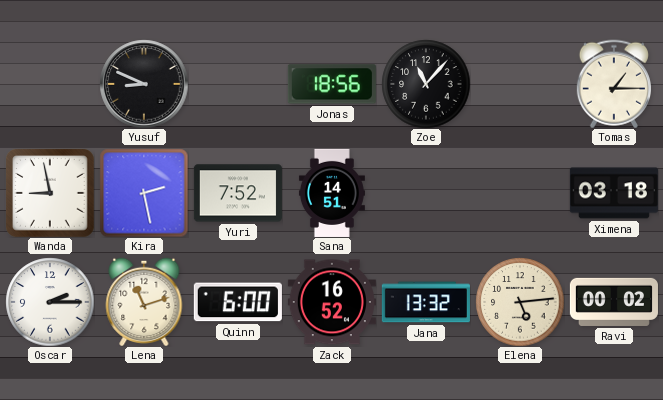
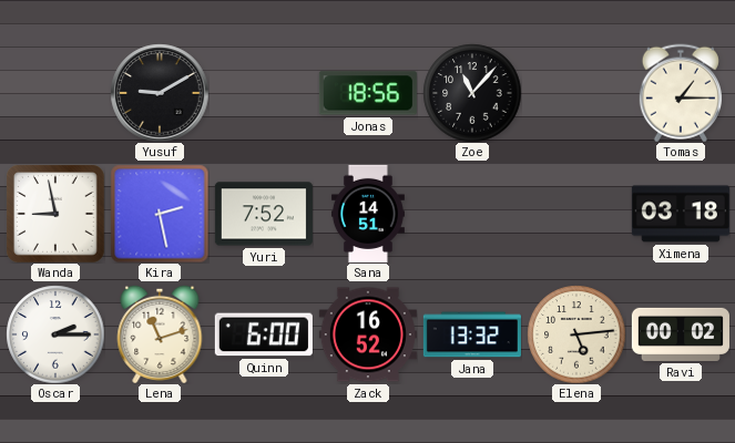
Yusuf: 8:49 -> 9:10 (160, 93)
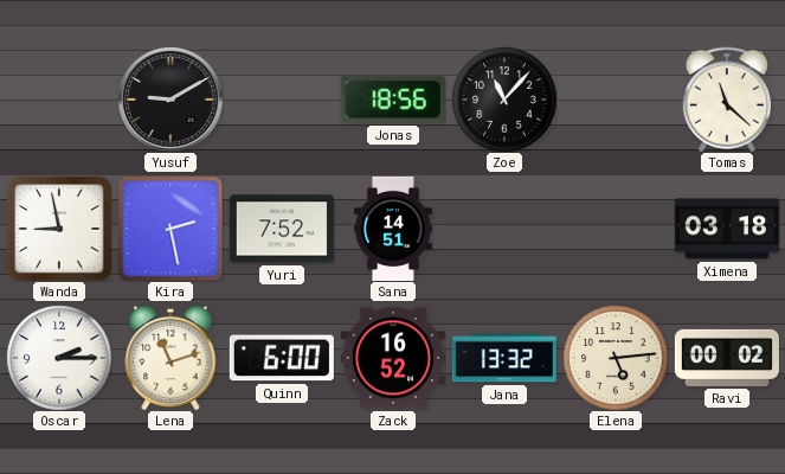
Tomas: 1:15 -> 11:22 (727, 100)
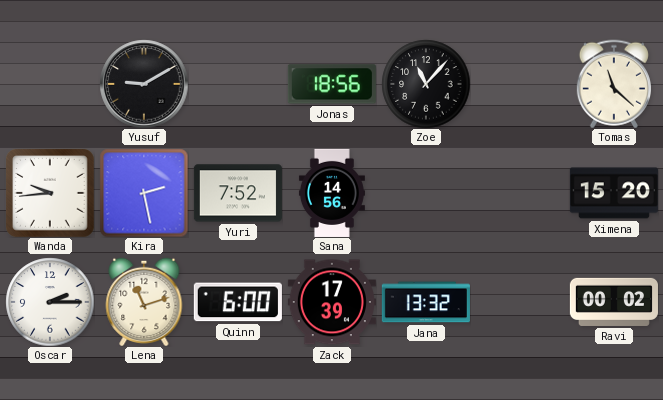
Wanda: 8:58 -> 9:44 (50, 193)
Sana: 14:51 -> 14:56 (332, 193)
Ximena: 03:18 -> 15:20 (614, 193)
Zack: 16:52 -> 17:39 (332, 302)
Elena: 5:14 -> none (616, 358)
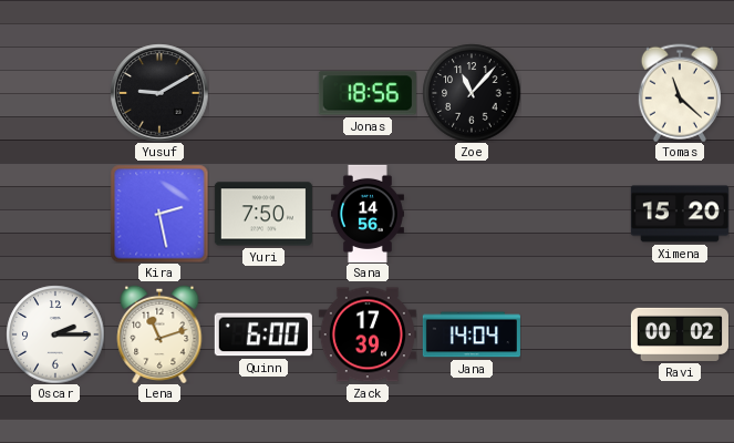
Wanda: 9:44 -> none (50, 193)
Yuri: 7:52 -> 7:50 (263, 214)
Jana: 13:32 -> 14:04 (472, 334)
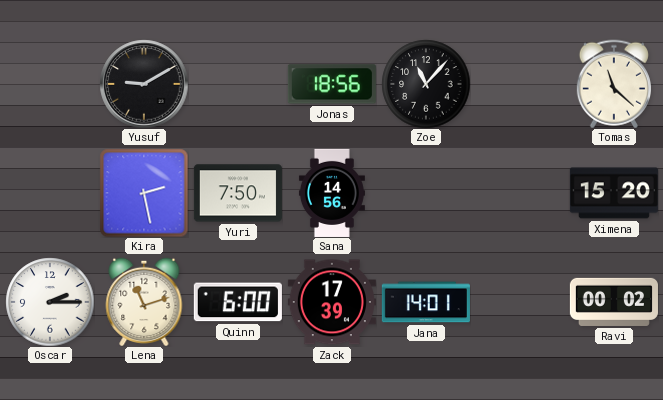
Jana: 14:04 -> 14:01 (426, 302)
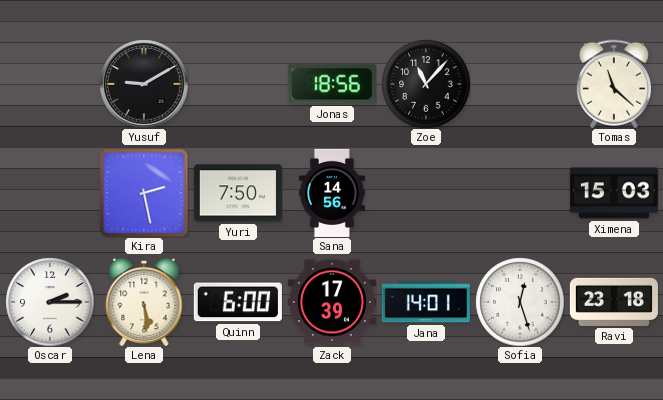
Ximena: 15:20 -> 15:03 (614, 193)
Lena: 11:12 -> 5:29 (144, 302)
Sofia: none -> 12:27 (520, 302)
Ravi: 00:02 -> 23:18 (614, 302)
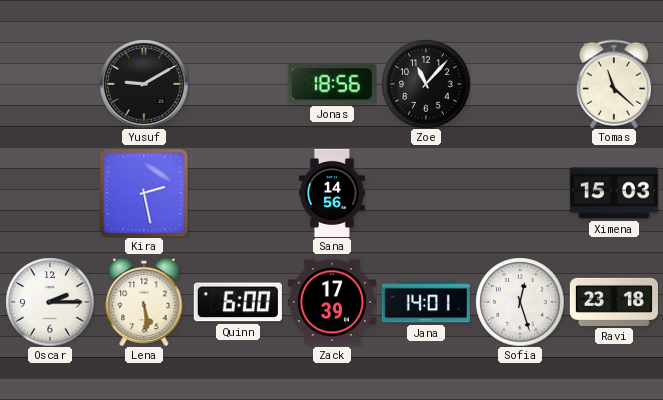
Yuri: 7:50 -> none (238, 193)
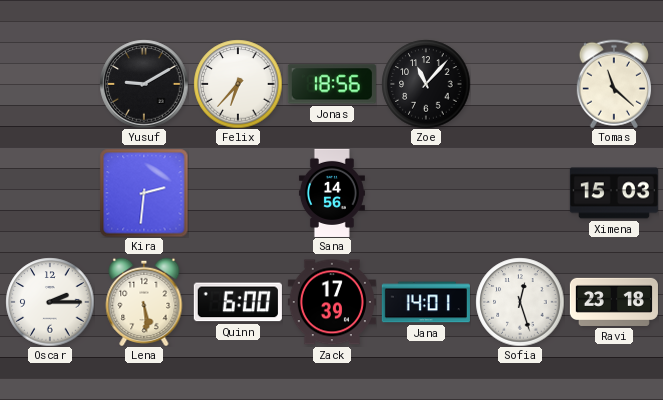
Felix: none -> 6:37 (238, 84)
Kira: 2:28 -> 2:31 (144, 193)
